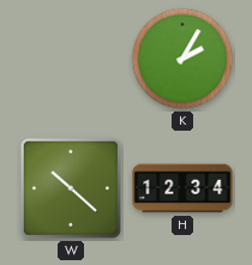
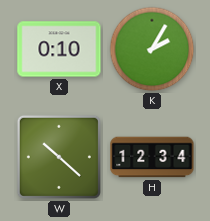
X: none -> 0:10 (59, 49)
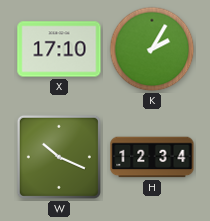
X: 0:10 -> 17:10 (59, 49)
W: 10:22 -> 10:19 (59, 157)
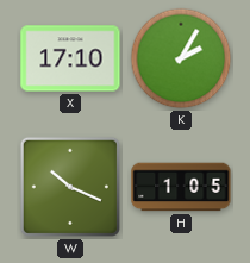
H: 12:34 -> 1:05 (181, 187)
